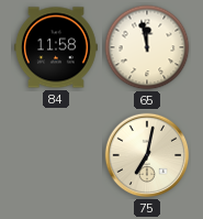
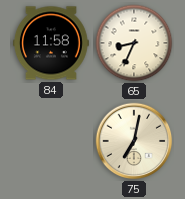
65: 11:58 -> 8:34 (134, 43)
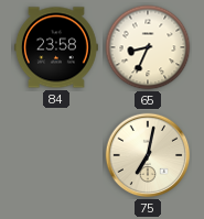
84: 11:58 -> 23:58 (56, 47)
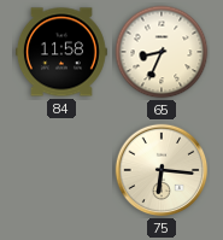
84: 23:58 -> 11:58 (61, 52)
75: 7:02 -> 6:16 (162, 170)
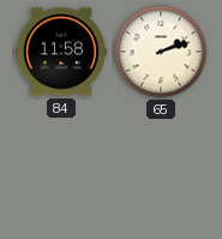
65: 8:34 -> 2:12 (161, 52)
75: 6:16 -> none (162, 170)
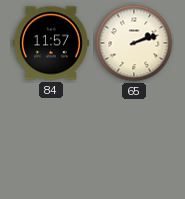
84: 11:58 -> 11:57 (51, 43)
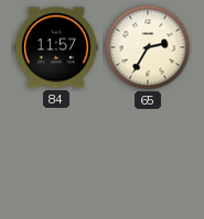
65: 2:12 -> 2:35 (148, 47)
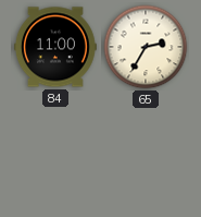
84: 11:57 -> 11:00 (55, 47)
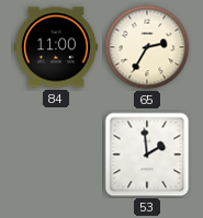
53: none -> 1:59 (147, 154)
